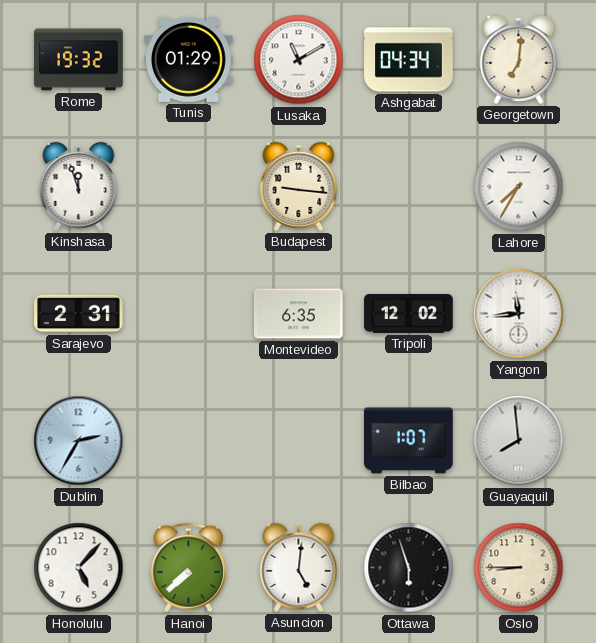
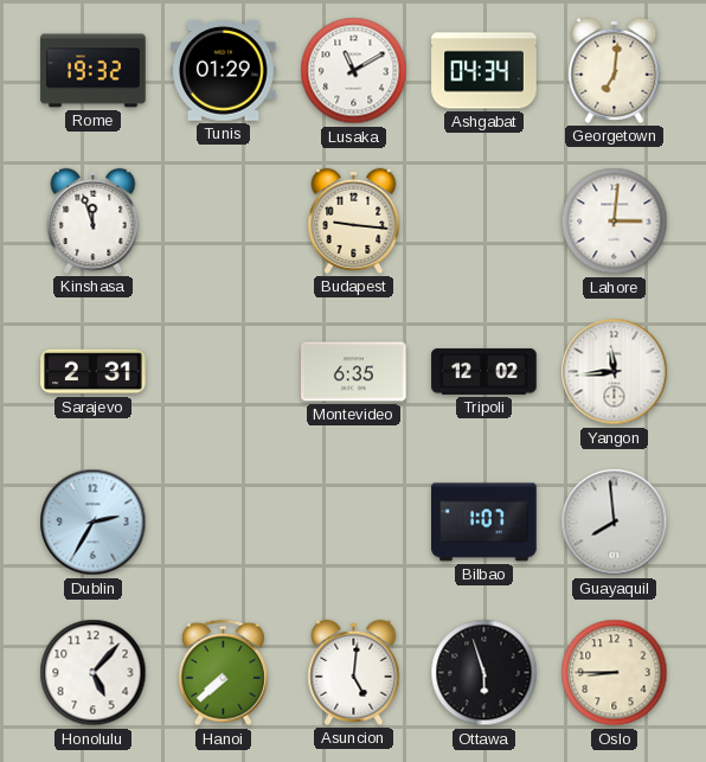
Lahore: 7:35 -> 3:01 (615, 222)
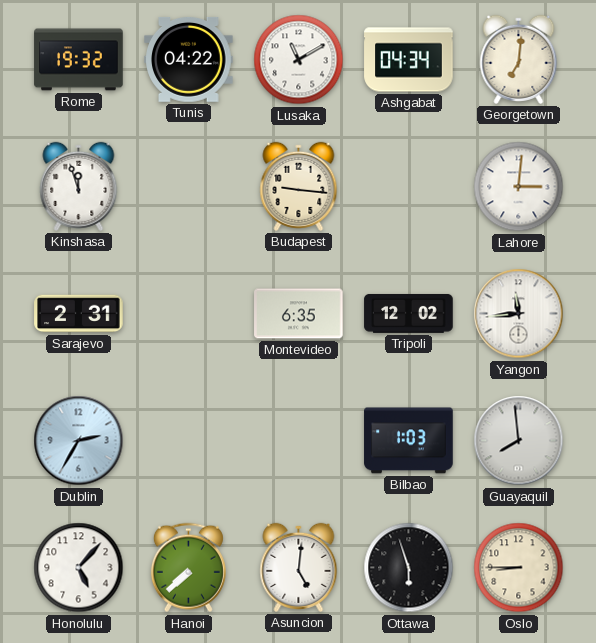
Tunis: 01:29 -> 04:22 (189, 59)
Bilbao: 1:07 -> 1:03 (409, 441)
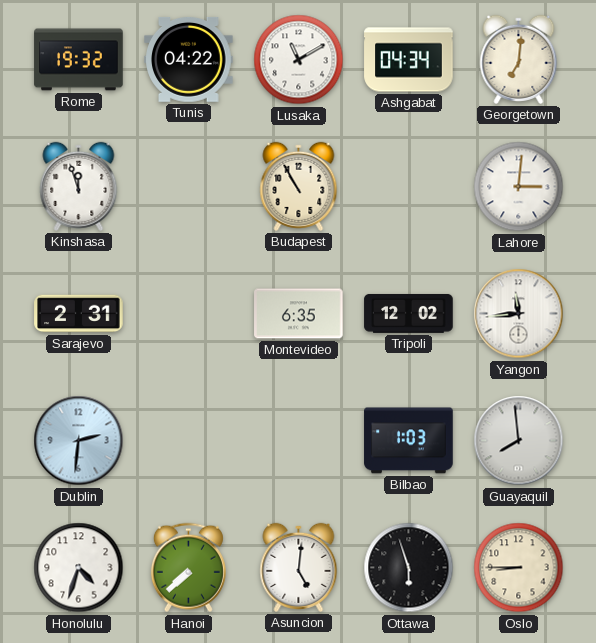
Budapest: 9:16 -> 10:55 (299, 186)
Dublin: 2:35 -> 2:31 (79, 441)
Honolulu: 5:07 -> 4:33 (79, 568)
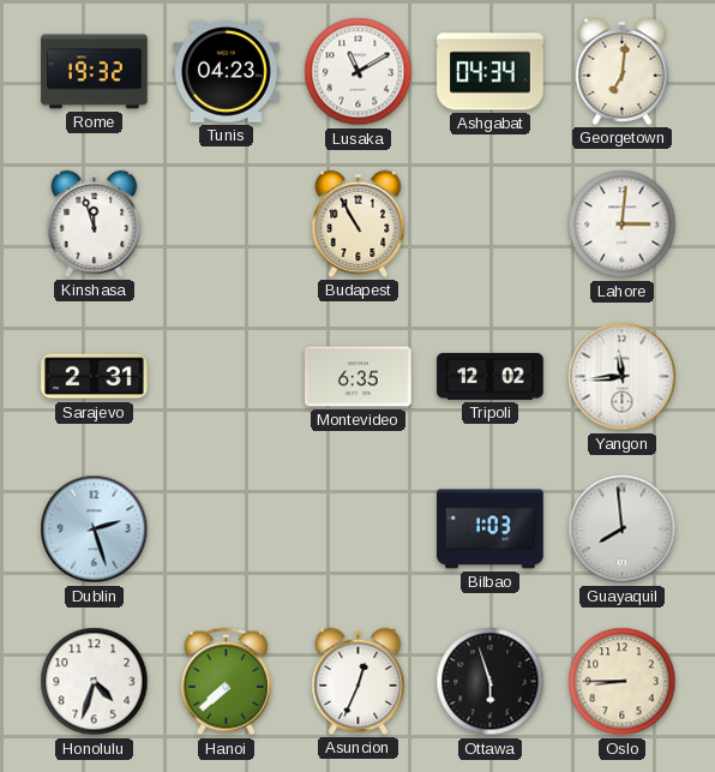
Tunis: 04:22 -> 04:23 (227, 71)
Dublin: 2:31 -> 2:27 (95, 529)
Asuncion: 5:01 -> 12:34 (359, 681)
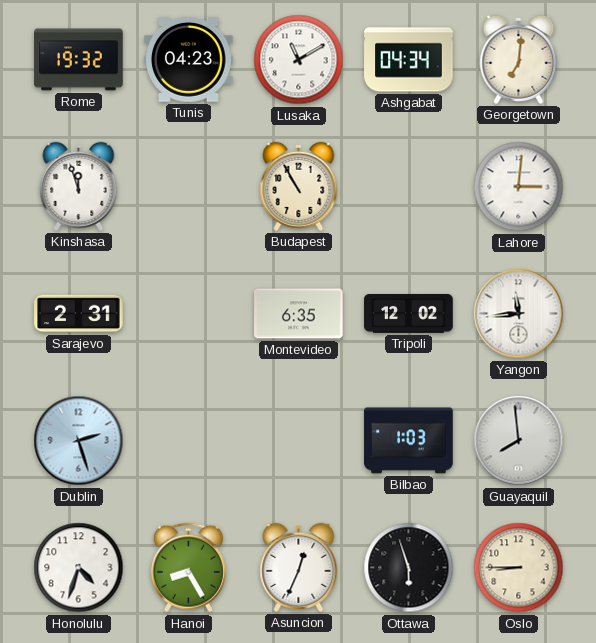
Hanoi: 7:38 -> 8:25 (188, 568)
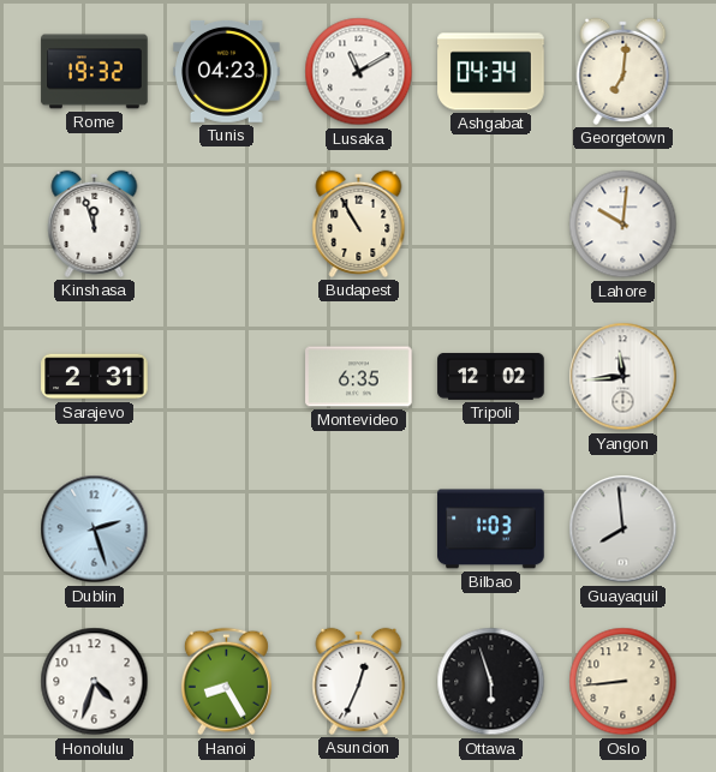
Lahore: 3:01 -> 10:01 (623, 225)
Oslo: 8:45 -> 8:44 (623, 682)
